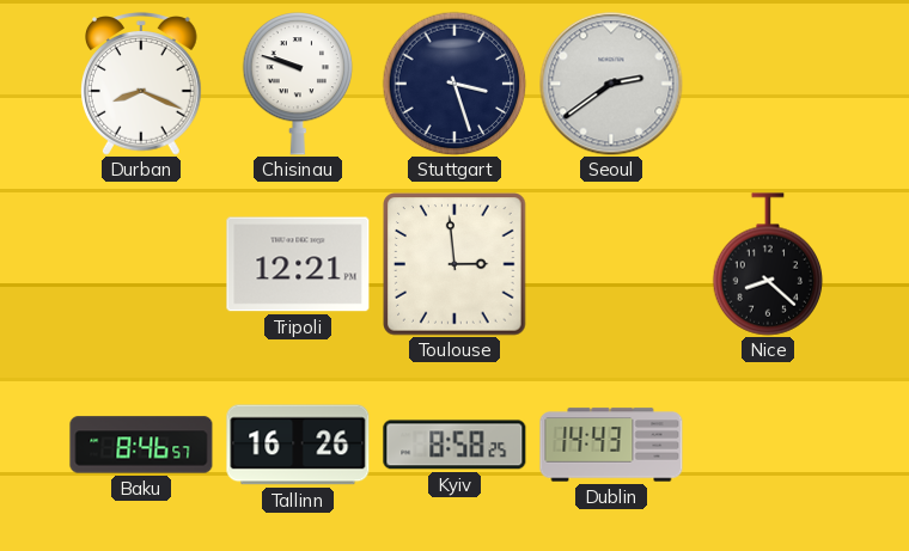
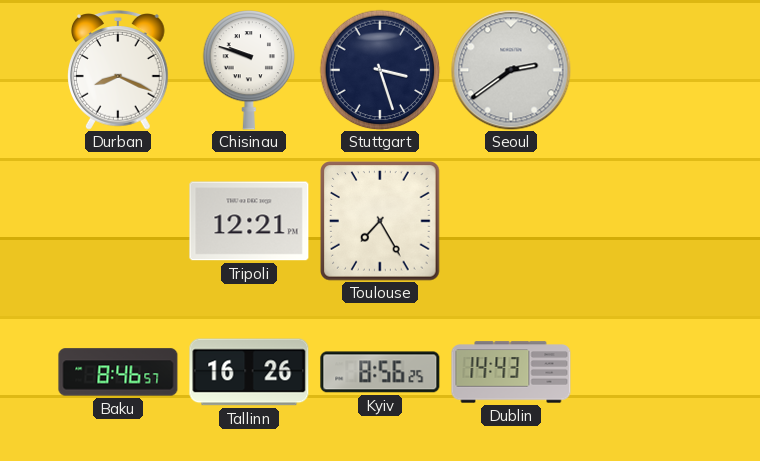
Toulouse: 2:59 -> 7:25 (380, 221)
Nice: 8:22 -> none (768, 264)
Kyiv: 8:58 -> 8:56 (380, 372)
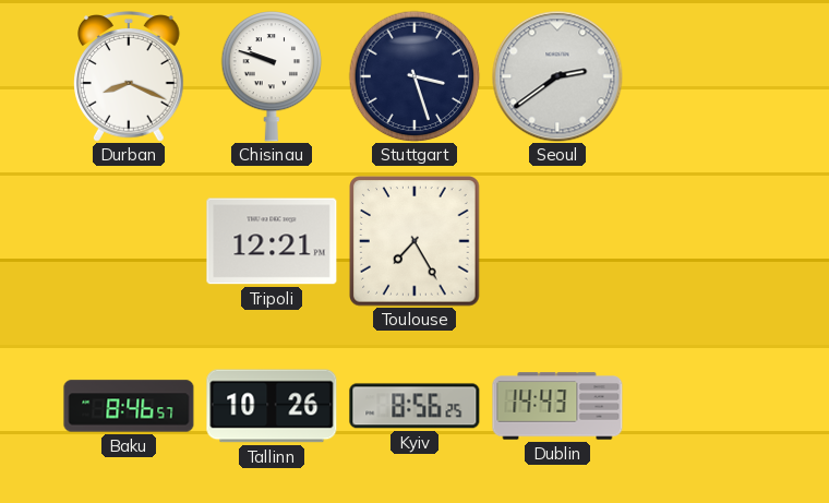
Tallinn: 16:26 -> 10:26 (272, 406)
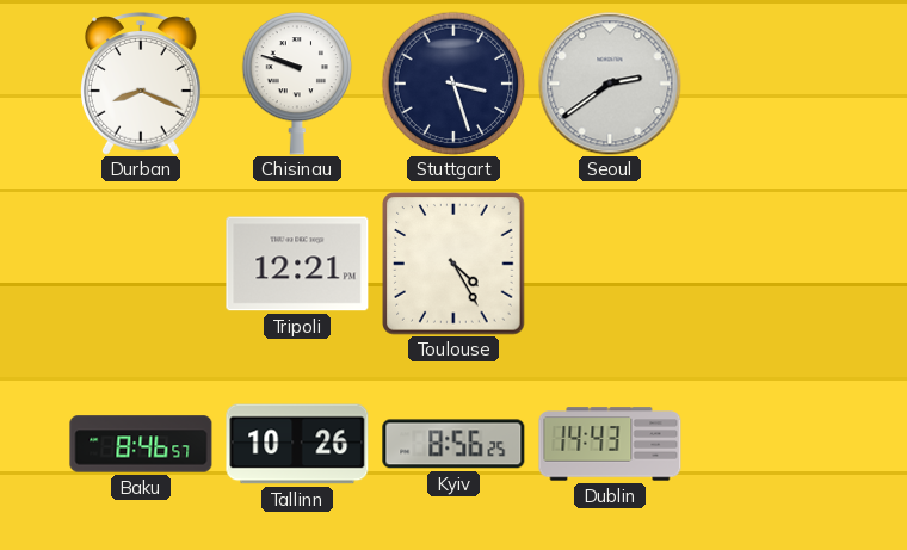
Toulouse: 7:25 -> 4:25 (453, 264)
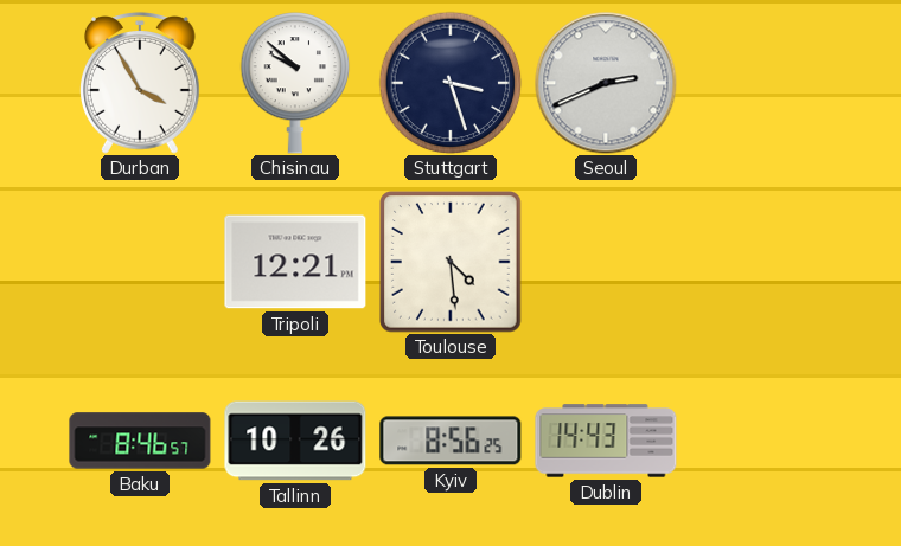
Durban: 8:19 -> 3:55 (141, 83)
Chisinau: 9:48 -> 9:52 (295, 83)
Seoul: 2:39 -> 2:41 (606, 83)
Toulouse: 4:25 -> 4:29 (451, 262)
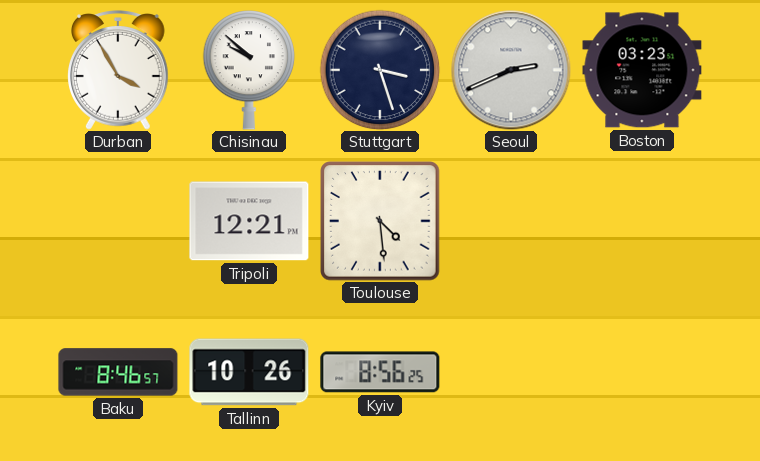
Boston: none -> 03:23 (642, 70)
Dublin: 14:43 -> none (606, 441)
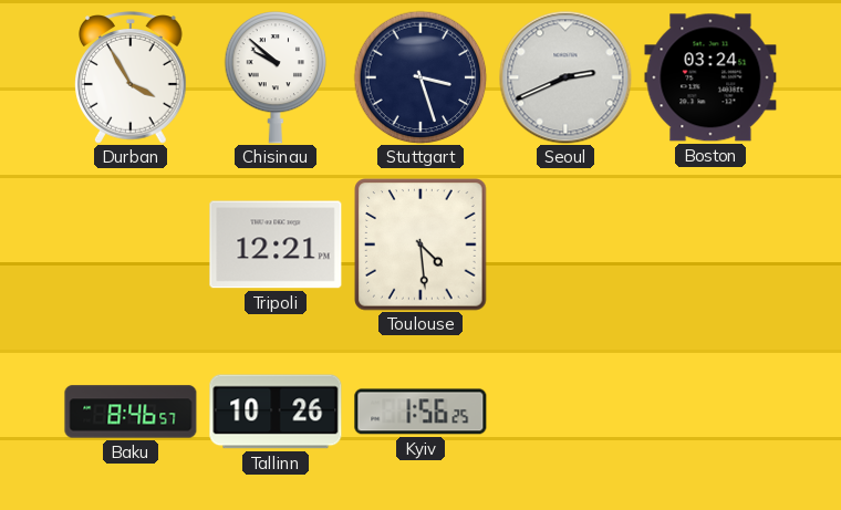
Boston: 03:23 -> 03:24 (710, 77)
Kyiv: 8:56 -> 1:56 (420, 412)
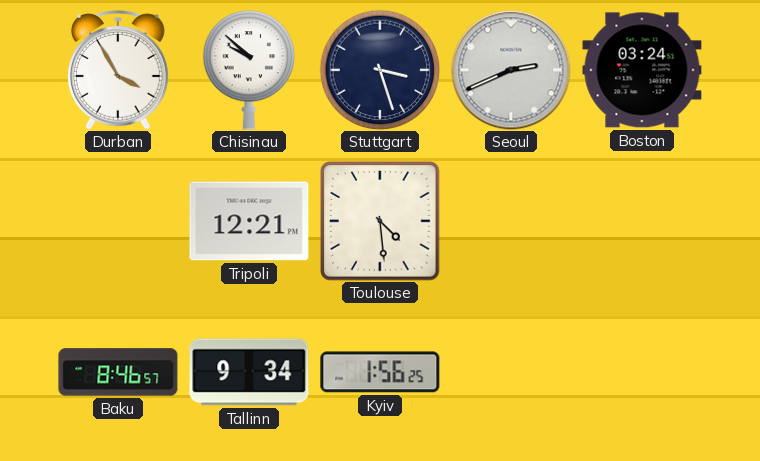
Tallinn: 10:26 -> 9:34 (249, 372)
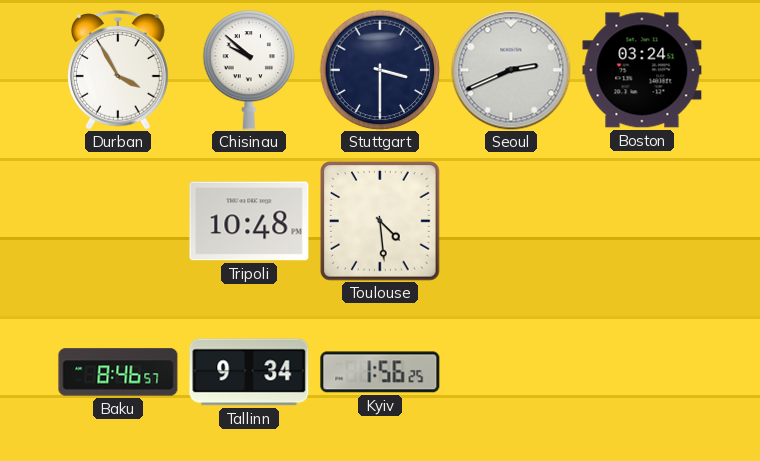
Stuttgart: 3:27 -> 3:30 (380, 70)
Tripoli: 12:21 -> 10:48 (249, 221)
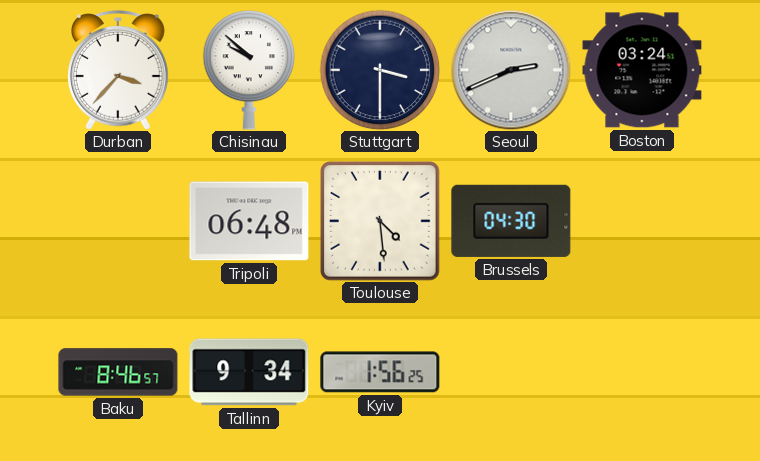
Durban: 3:55 -> 3:37 (119, 70)
Tripoli: 10:48 -> 06:48 (249, 221)
Brussels: none -> 04:30 (511, 221)
